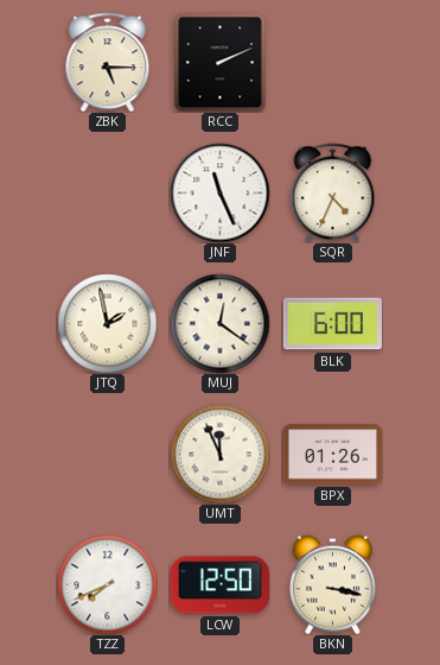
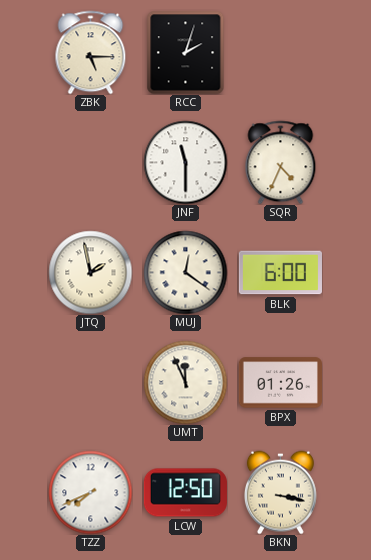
RCC: 2:11 -> 2:03 (186, 52)
JNF: 11:26 -> 11:30 (185, 162)
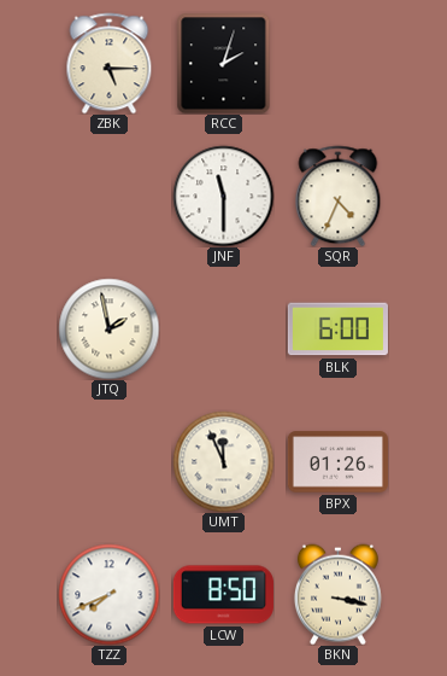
MUJ: 12:21 -> none (185, 272)
LCW: 12:50 -> 8:50 (223, 595)
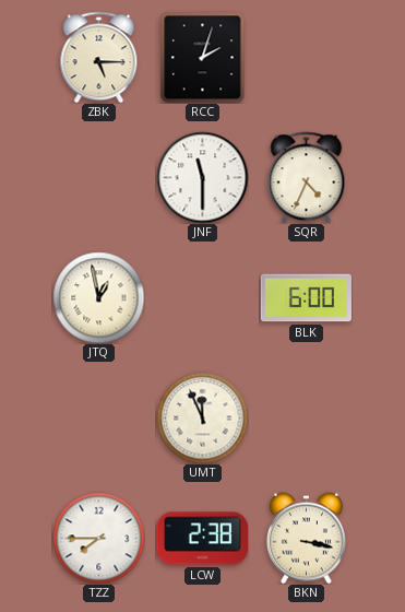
JTQ: 1:58 -> 12:58 (98, 297)
BPX: 01:26 -> none (337, 462)
TZZ: 7:41 -> 7:45 (98, 538)
LCW: 8:50 -> 2:38 (202, 539)
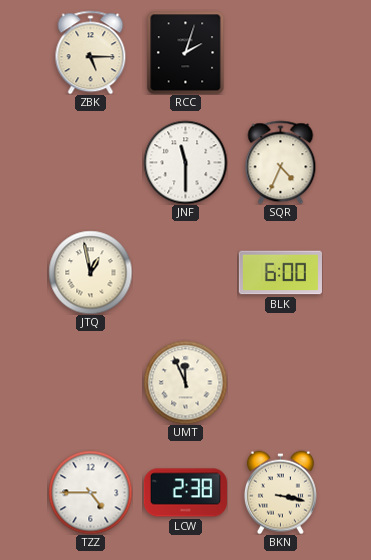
TZZ: 7:45 -> 4:45 (90, 492)
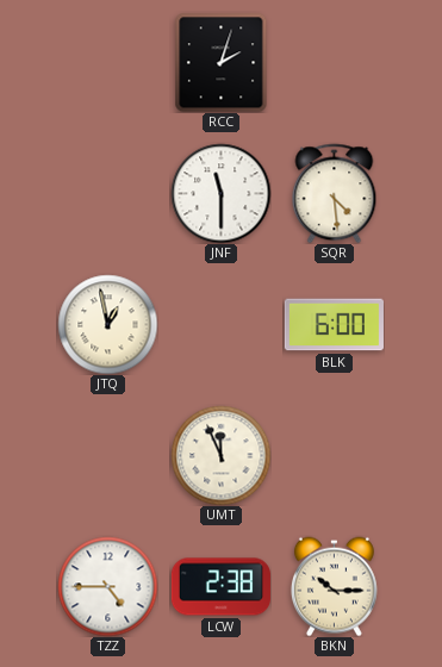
ZBK: 5:15 -> none (91, 52)
SQR: 4:34 -> 4:29 (335, 193)
BKN: 3:17 -> 10:15 (334, 586)
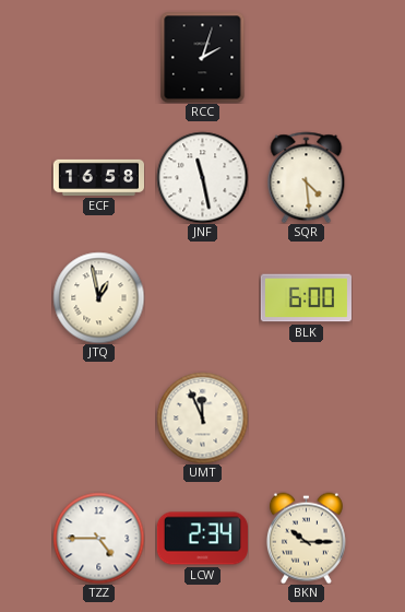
ECF: none -> 16:58 (98, 177)
JNF: 11:30 -> 11:28 (202, 177)
LCW: 2:38 -> 2:34 (202, 539)
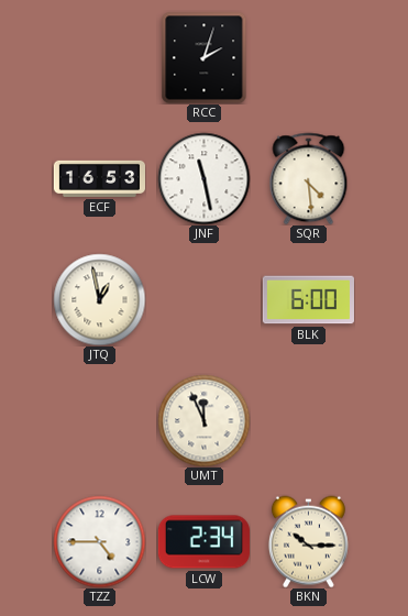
ECF: 16:58 -> 16:53 (99, 178)
